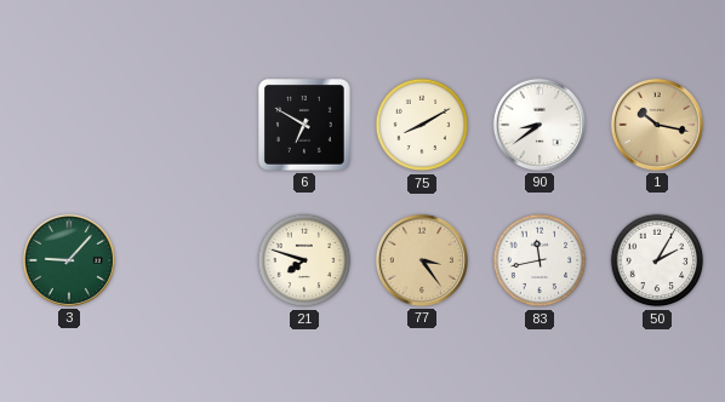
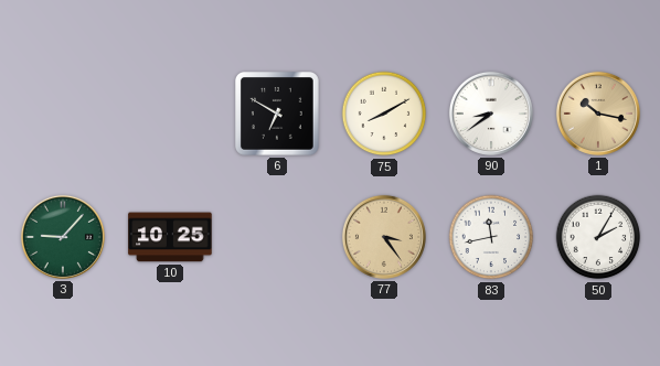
10: none -> 10:25 (170, 237)
21: 7:48 -> none (304, 260)
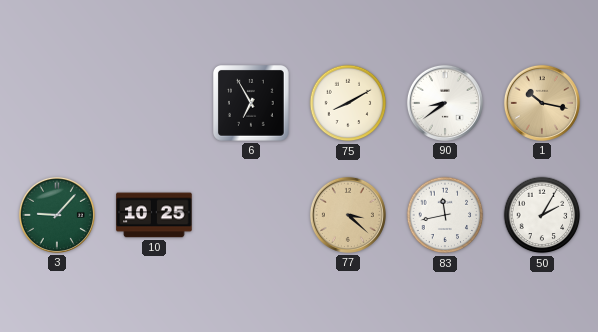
6: 6:50 -> 6:55 (252, 104)
77: 3:24 -> 3:22 (348, 215)
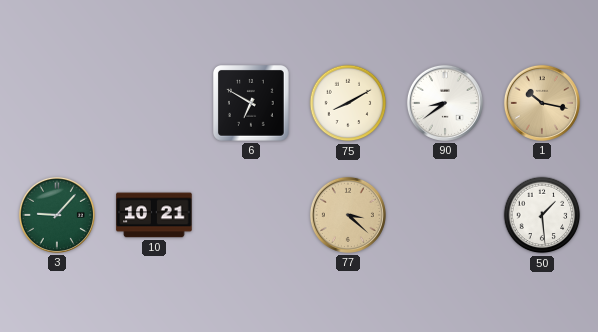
6: 6:55 -> 6:50 (252, 104)
10: 10:25 -> 10:21 (154, 215)
83: 11:43 -> none (445, 215)
50: 2:05 -> 1:29 (542, 215)
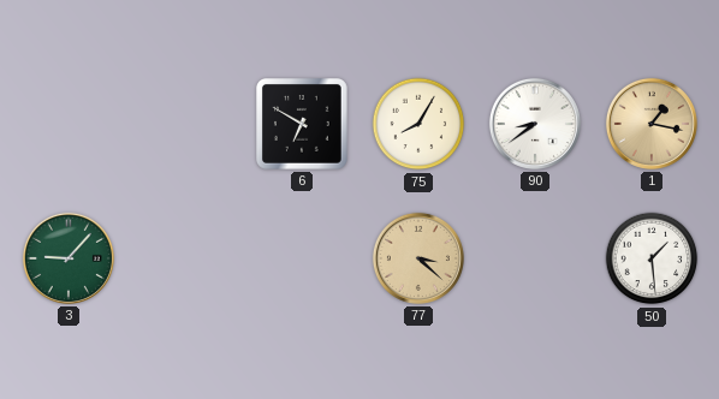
75: 8:10 -> 8:05 (418, 124)
1: 10:17 -> 1:17 (652, 124)
10: 10:21 -> none (154, 215)
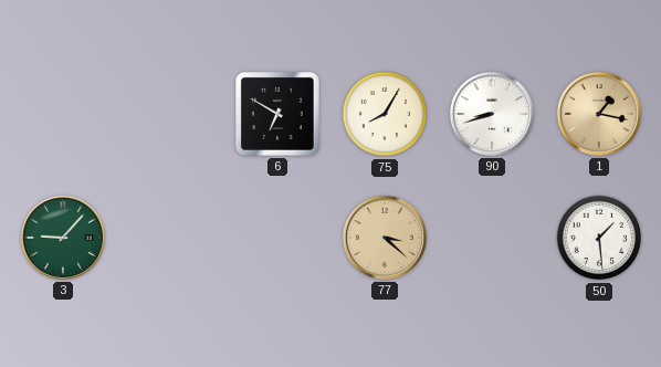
90: 8:39 -> 8:42 (492, 114)
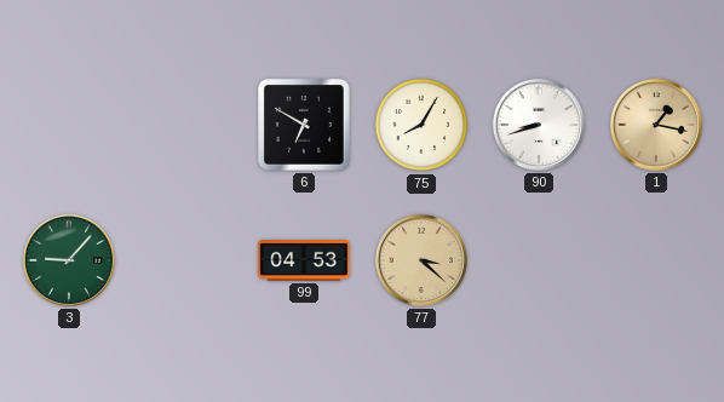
99: none -> 04:53 (304, 262)
50: 1:29 -> none (599, 238)
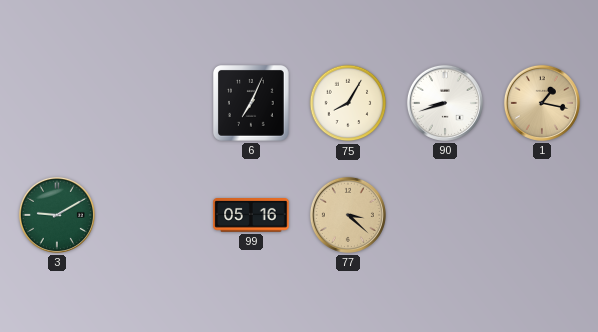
6: 6:50 -> 7:04 (252, 104)
3: 9:07 -> 9:10 (57, 215)
99: 04:53 -> 05:16 (251, 216)
